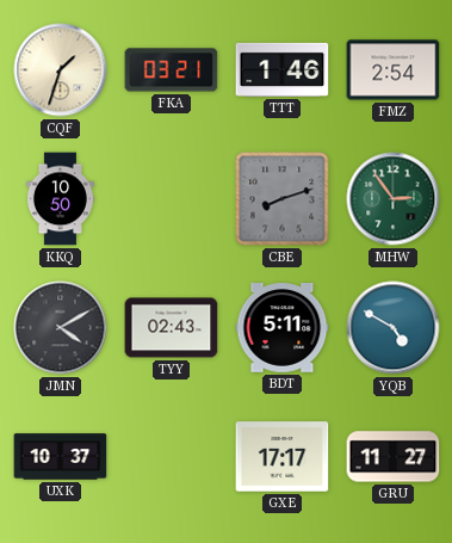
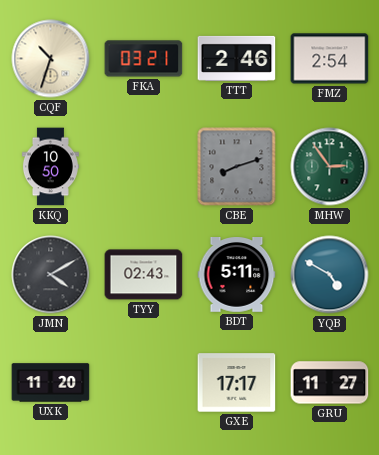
CQF: 1:33 -> 10:33 (51, 59)
TTT: 1:46 -> 2:46 (237, 58)
UXK: 10:37 -> 11:20 (51, 383)
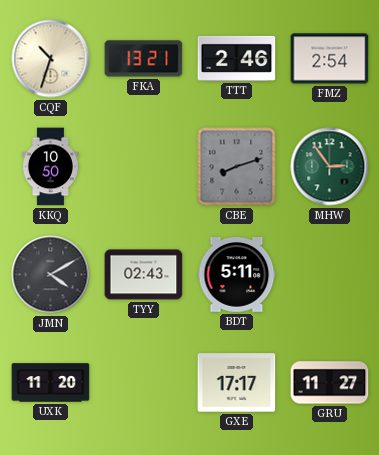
FKA: 03:21 -> 13:21 (144, 59)
YQB: 4:50 -> none (330, 275)
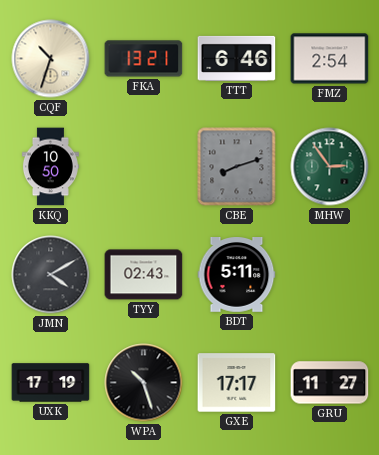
TTT: 2:46 -> 6:46 (237, 58)
UXK: 11:20 -> 17:19 (51, 383)
WPA: none -> 10:27 (144, 383)
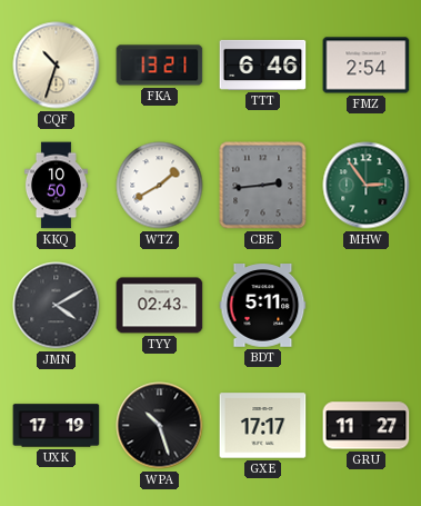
WTZ: none -> 1:40 (160, 186)
CBE: 8:12 -> 2:44 (263, 186)
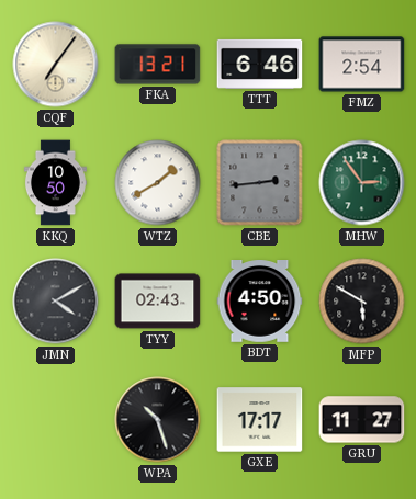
CQF: 10:33 -> 7:06 (56, 65)
BDT: 5:11 -> 4:50 (260, 302)
MFP: none -> 5:50 (362, 302)
UXK: 17:19 -> none (57, 426)
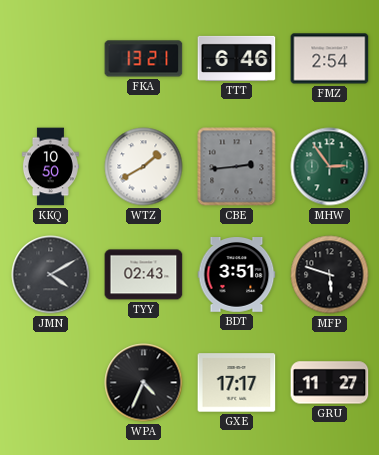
CQF: 7:06 -> none (56, 65)
BDT: 4:50 -> 3:51 (237, 275)
MFP: 5:50 -> 5:48 (330, 275)
WPA: 10:27 -> 4:34 (144, 383)
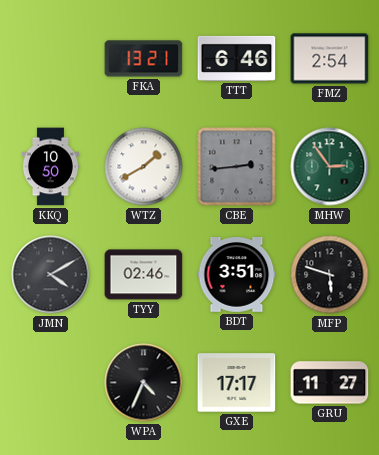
TYY: 02:43 -> 02:46 (144, 275)
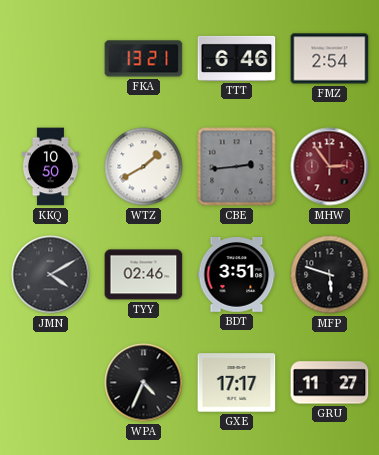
MHW dial: green -> burgundy (330, 167)
